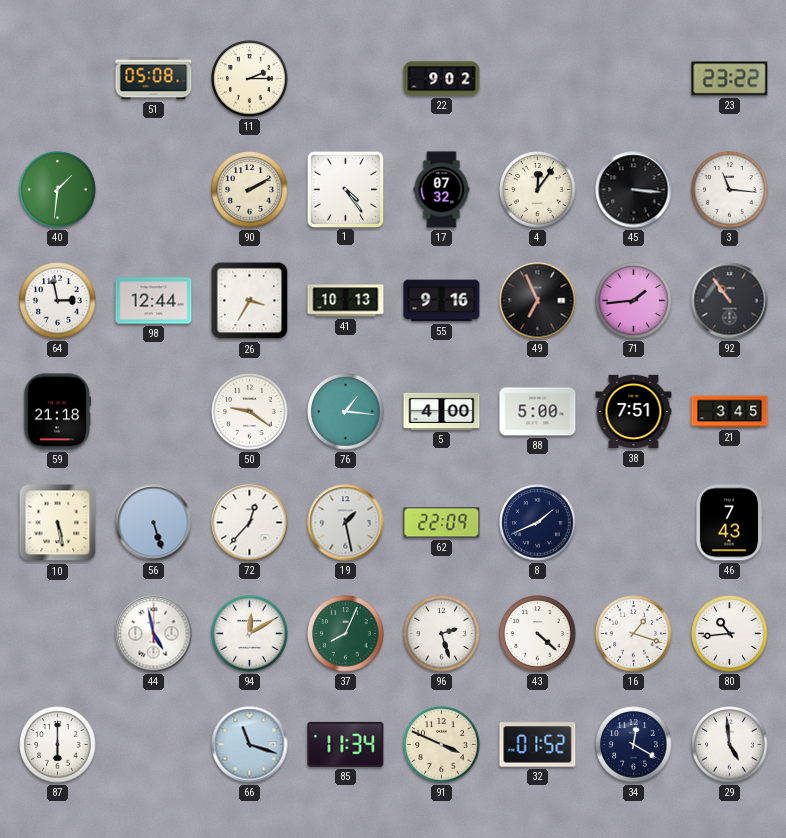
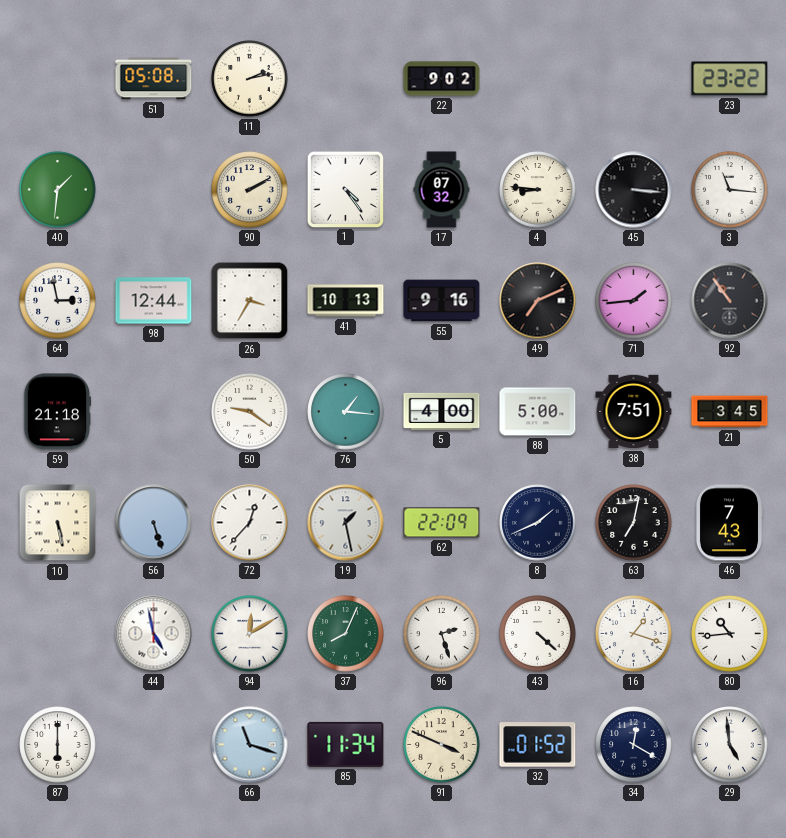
11: 2:15 -> 2:13 (250, 79)
4: 12:06 -> 8:46 (538, 190)
49: 6:56 -> 7:11 (538, 301)
63: none -> 7:02 (634, 523)
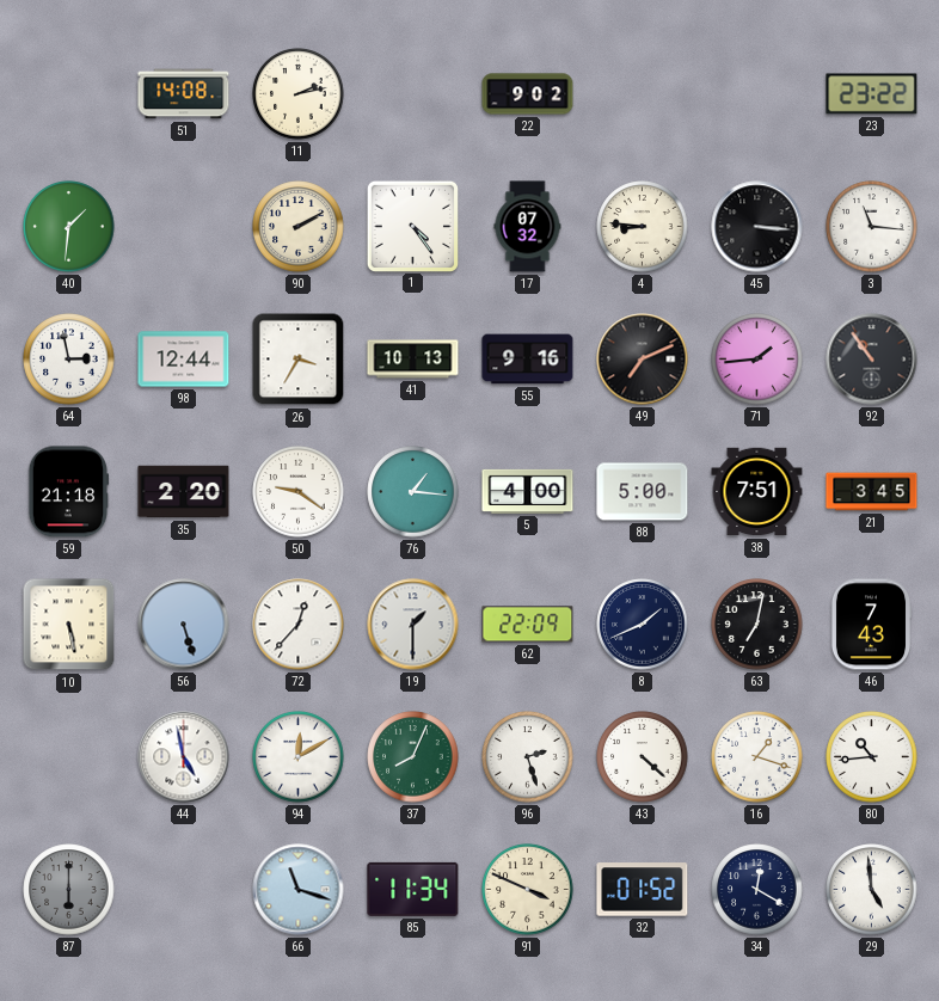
51: 05:08 -> 14:08 (184, 94)
35: none -> 2:20 (184, 492)
19: 1:28 -> 1:30 (413, 625)
87 dial: white -> grey (69, 890)
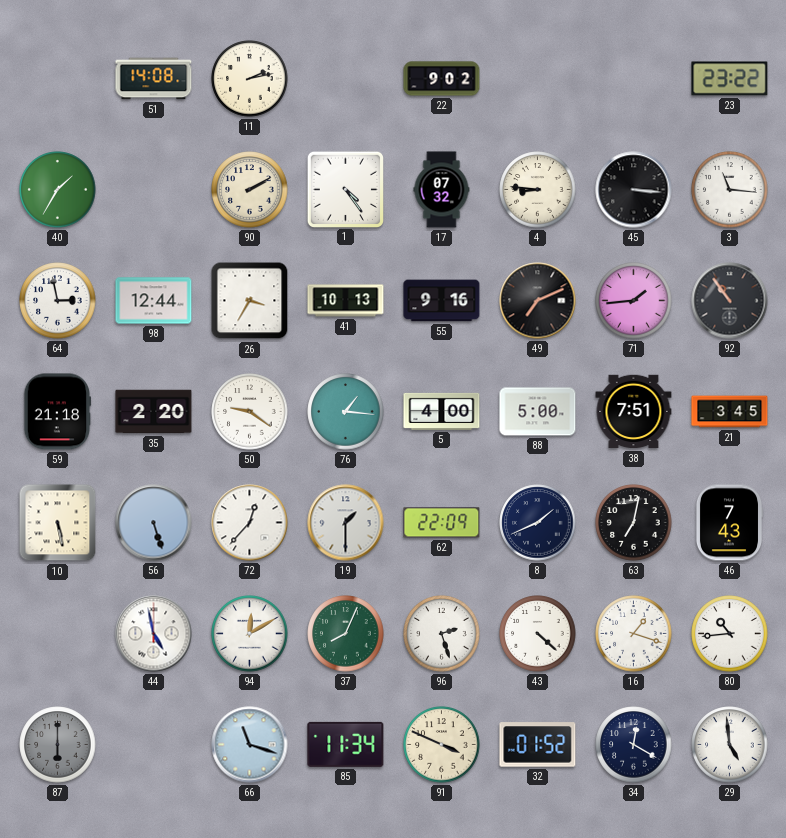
40: 1:31 -> 1:35 (58, 190)
